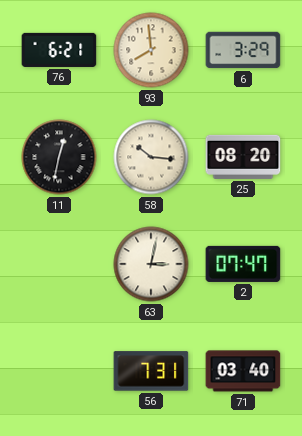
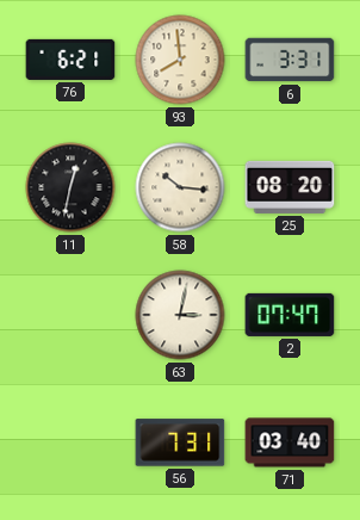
6: 3:29 -> 3:31 (290, 60)
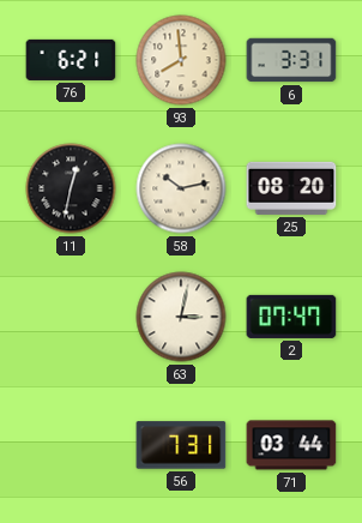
58: 10:16 -> 10:13 (181, 188)
71: 03:40 -> 03:44 (291, 445)
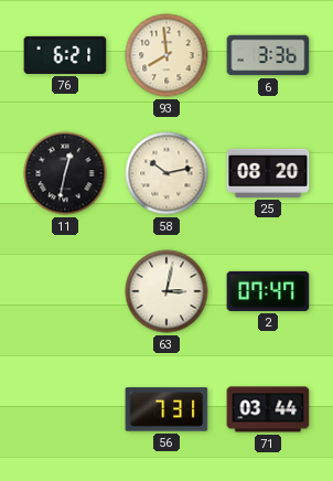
6: 3:31 -> 3:36 (268, 55)
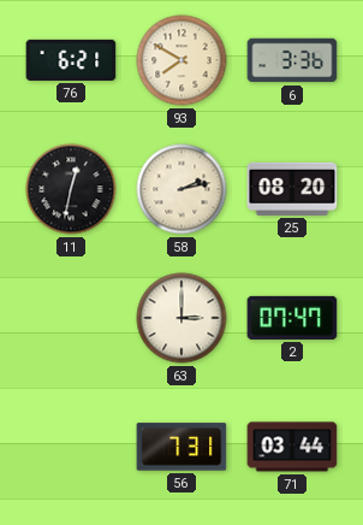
93: 7:59 -> 7:50 (181, 60)
58: 10:13 -> 2:13 (181, 189)
63: 3:02 -> 3:00 (181, 318)
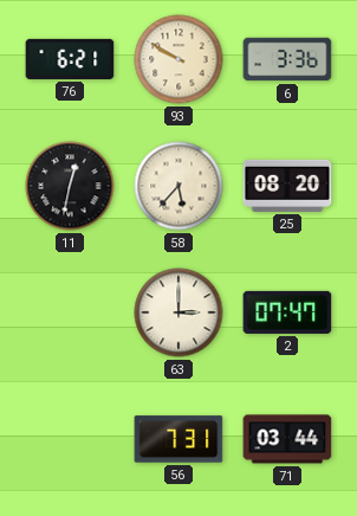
93: 7:50 -> 9:50 (178, 59)
58: 2:13 -> 5:37 (178, 186)
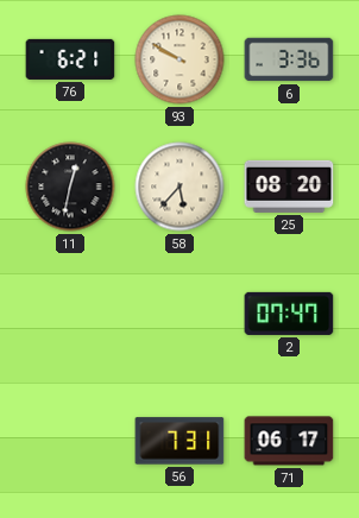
63: 3:00 -> none (178, 312)
71: 03:44 -> 06:17 (289, 441)
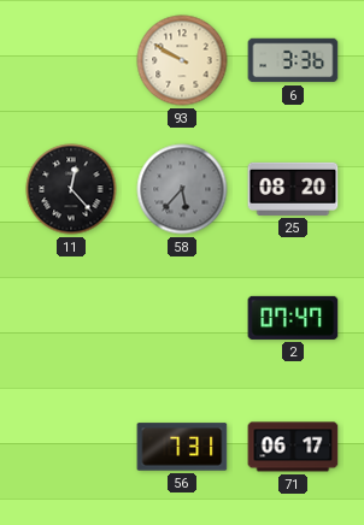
76: 6:21 -> none (70, 59)
11: 12:32 -> 12:23 (71, 189)
58 dial: cream -> grey (182, 189)
